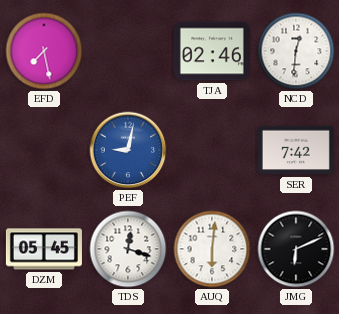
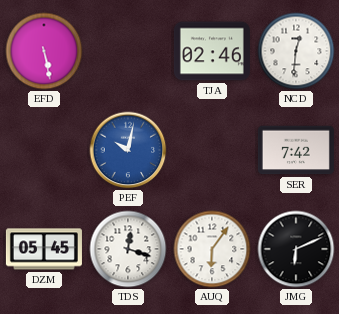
EFD: 7:28 -> 5:28 (44, 51)
PEF: 9:02 -> 10:02 (128, 150)
AUQ: 6:01 -> 6:06 (212, 249)
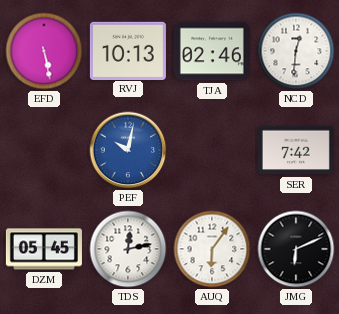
RVJ: none -> 10:13 (128, 50)
TDS: 12:18 -> 12:13 (128, 249)
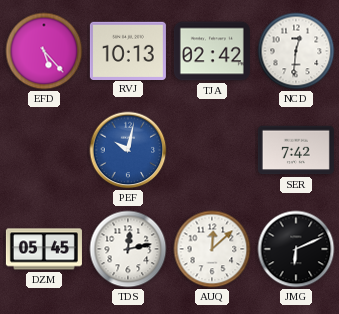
EFD: 5:28 -> 5:23 (44, 51)
TJA: 02:46 -> 02:42 (212, 51)
AUQ: 6:06 -> 12:08 (212, 249)
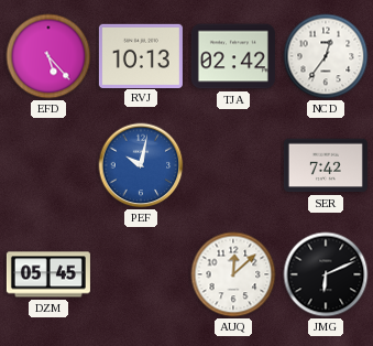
NCD: 12:31 -> 12:36 (326, 56)
TDS: 12:13 -> none (128, 249)
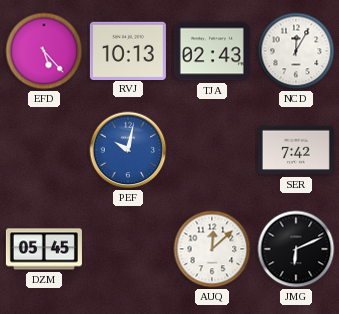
TJA: 02:42 -> 02:43 (212, 51)
NCD: 12:36 -> 12:05 (296, 51)
